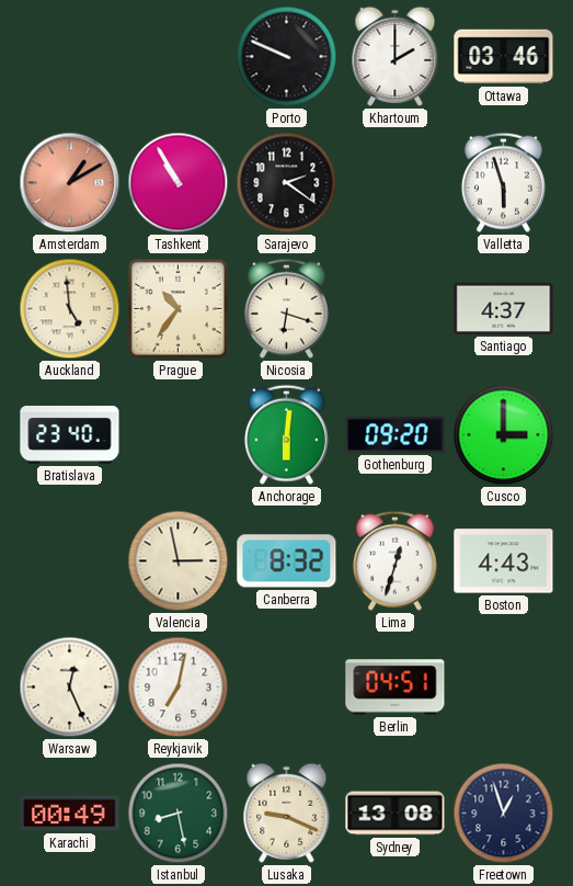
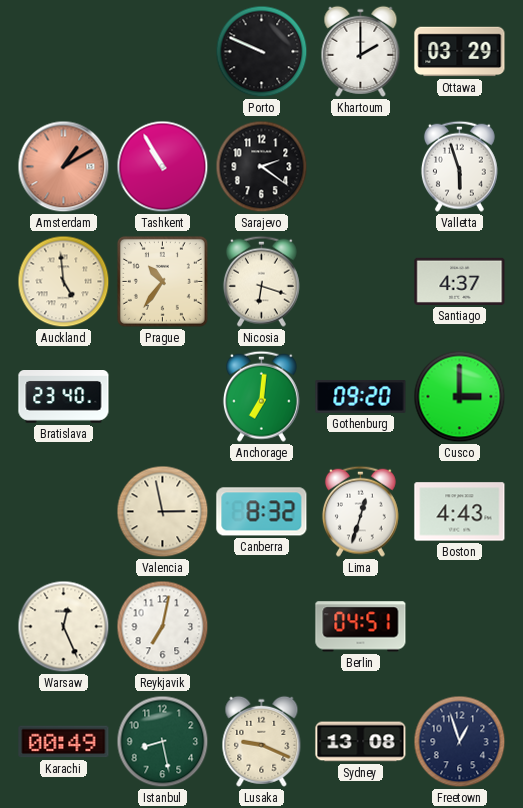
Ottawa: 03:46 -> 03:29 (460, 52)
Anchorage: 6:01 -> 7:01 (261, 396)
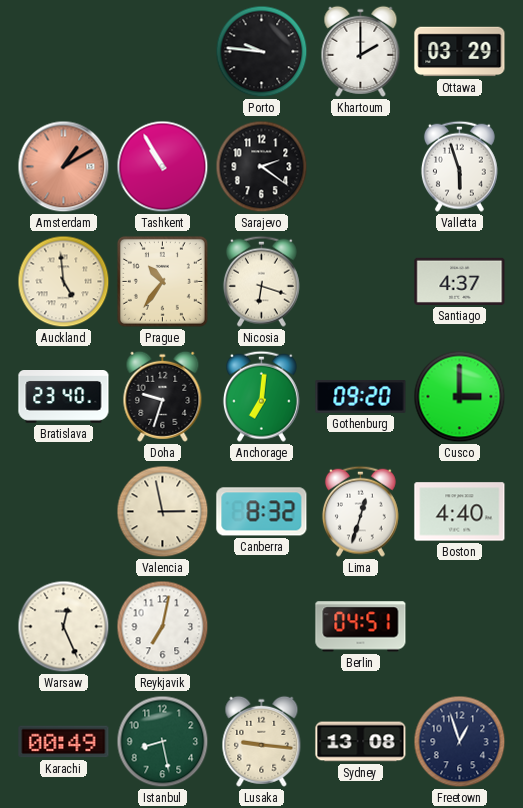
Porto: 9:49 -> 9:46 (262, 52)
Doha: none -> 9:33 (163, 396)
Boston: 4:43 -> 4:40 (460, 512)
Lusaka: 9:19 -> 9:16 (262, 741)
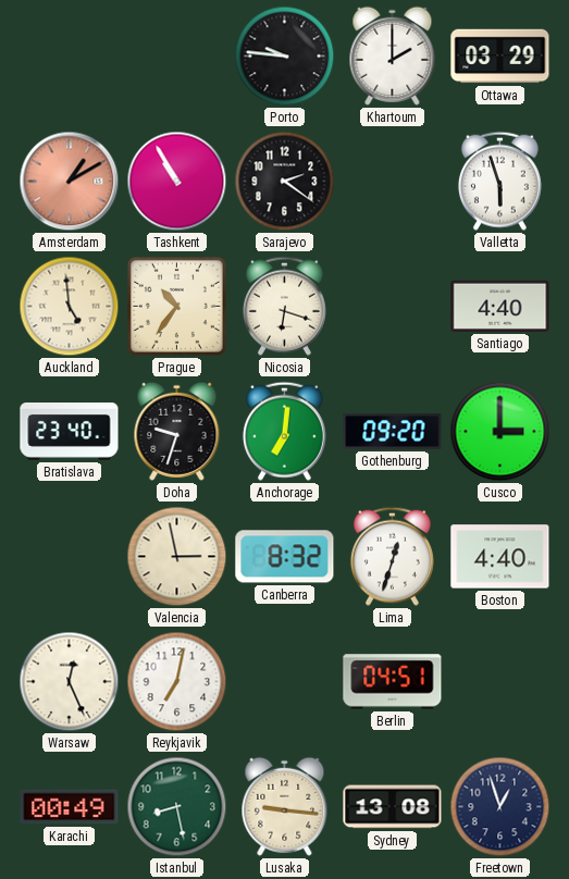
Santiago: 4:37 -> 4:40 (500, 306)
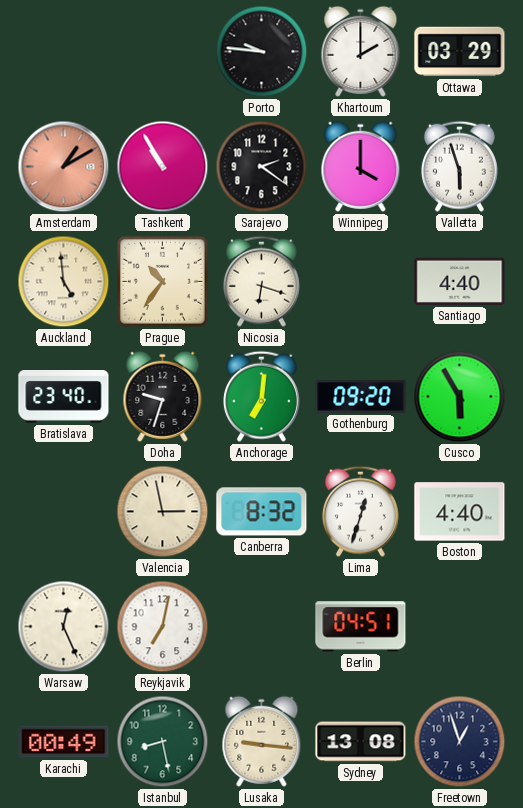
Winnipeg: none -> 4:00 (361, 166)
Cusco: 3:00 -> 5:55 (460, 397)
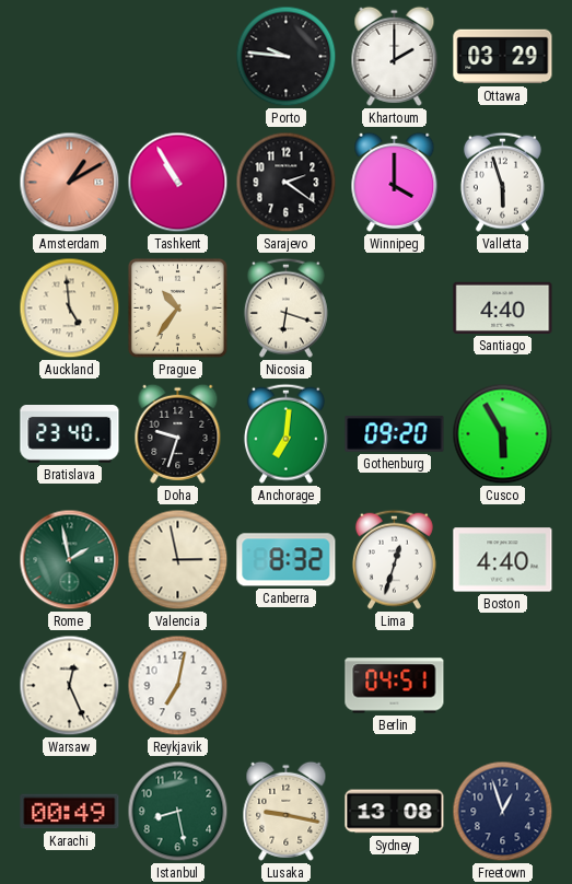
Rome: none -> 1:58 (70, 560)
Lusaka: 9:16 -> 9:17 (287, 811)
